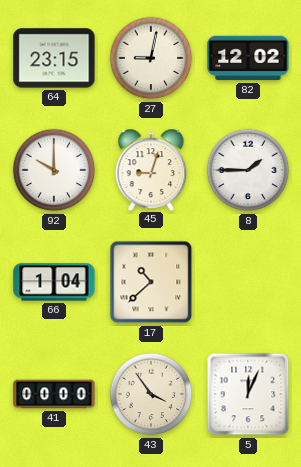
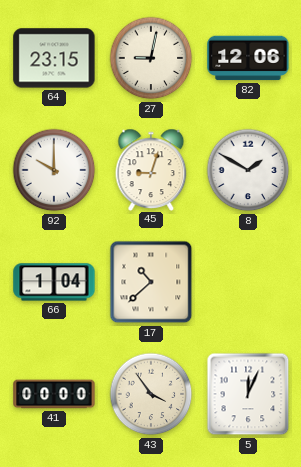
82: 12:02 -> 12:06 (248, 58)
8: 1:45 -> 1:50 (248, 170)
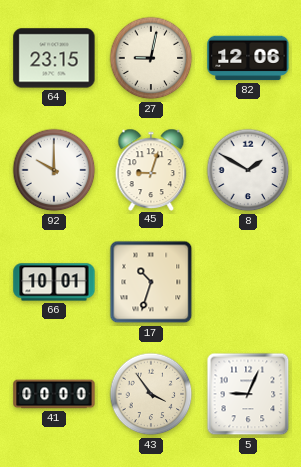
66: 1:04 -> 10:01 (54, 282)
17: 10:38 -> 10:33 (151, 282)
5: 12:04 -> 9:04 (248, 394)
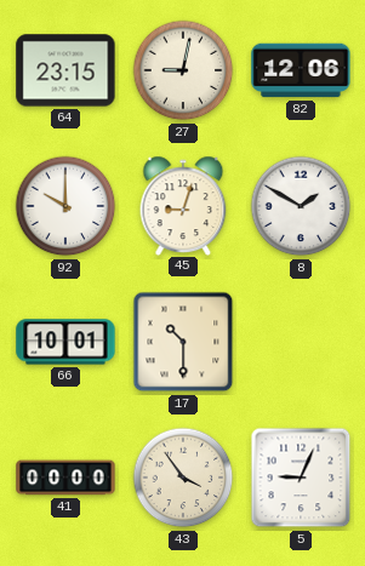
17: 10:33 -> 10:30 (183, 342)
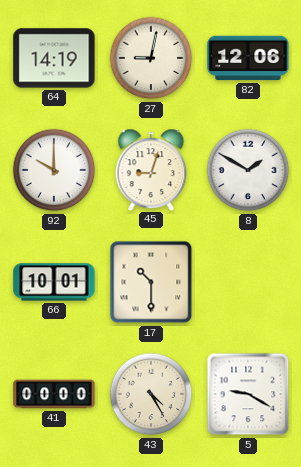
64: 23:15 -> 14:19 (54, 58)
43: 3:54 -> 4:25 (151, 394)
5: 9:04 -> 9:20 (248, 394)
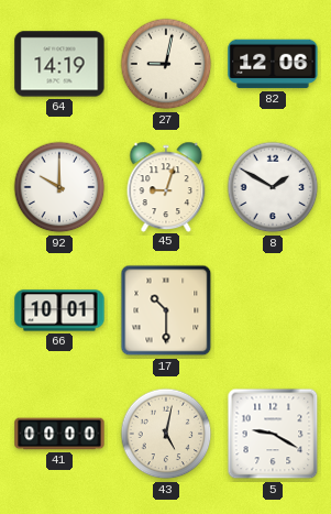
43: 4:25 -> 5:02 (166, 434)
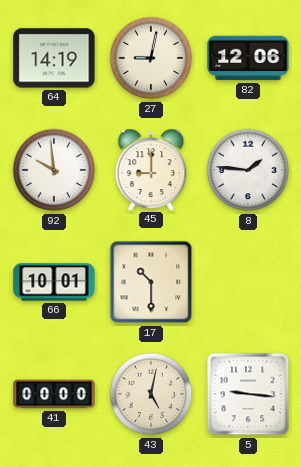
92: 10:00 -> 9:59 (54, 170)
45: 9:03 -> 9:00 (151, 169)
8: 1:50 -> 1:46 (248, 170)
5: 9:20 -> 9:16 (248, 394)
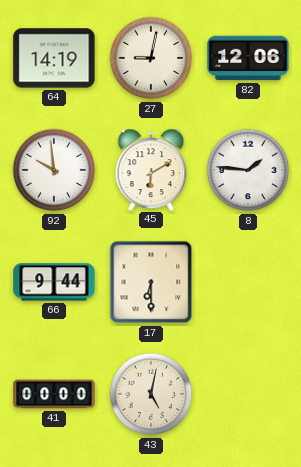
45: 9:00 -> 6:10 (151, 169)
66: 10:01 -> 9:44 (54, 282)
17: 10:30 -> 6:30 (151, 282)
5: 9:16 -> none (248, 394)
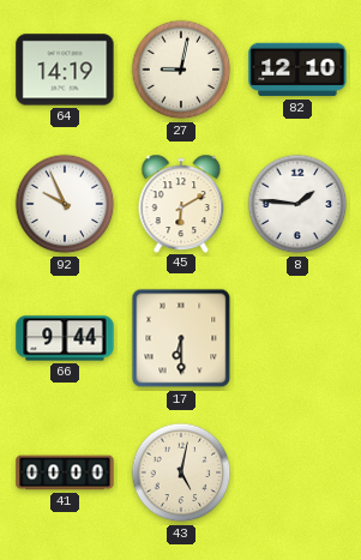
82: 12:06 -> 12:10 (297, 70)
92: 9:59 -> 9:56 (65, 204)
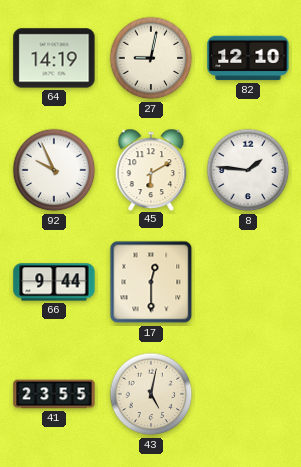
17: 6:30 -> 12:30 (151, 282)
41: 00:00 -> 23:55 (54, 394)
